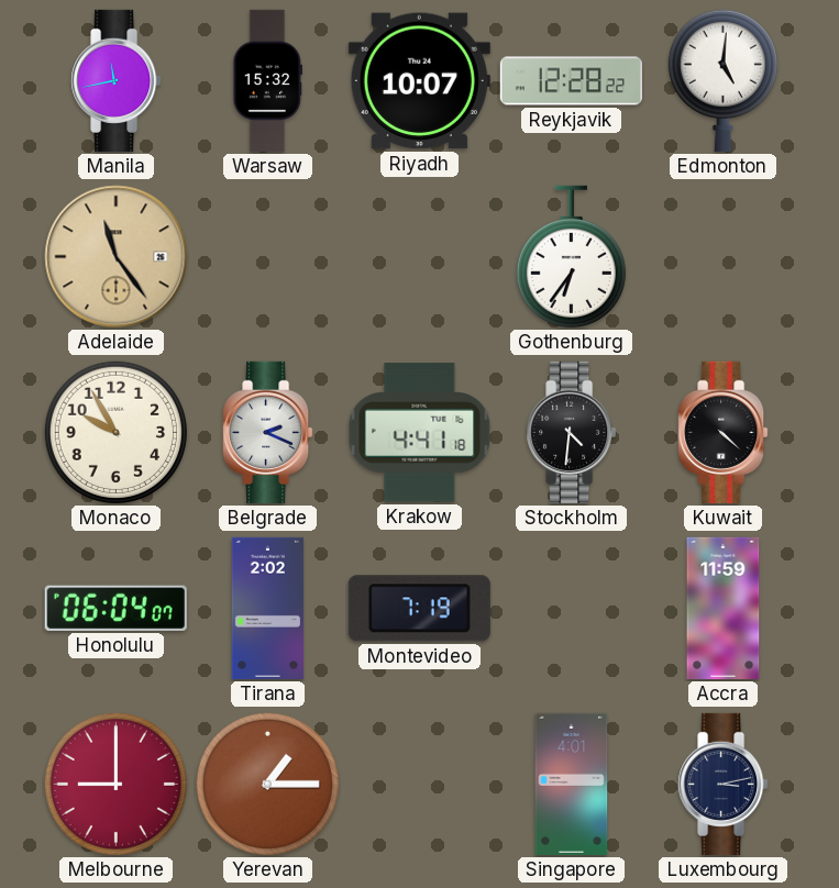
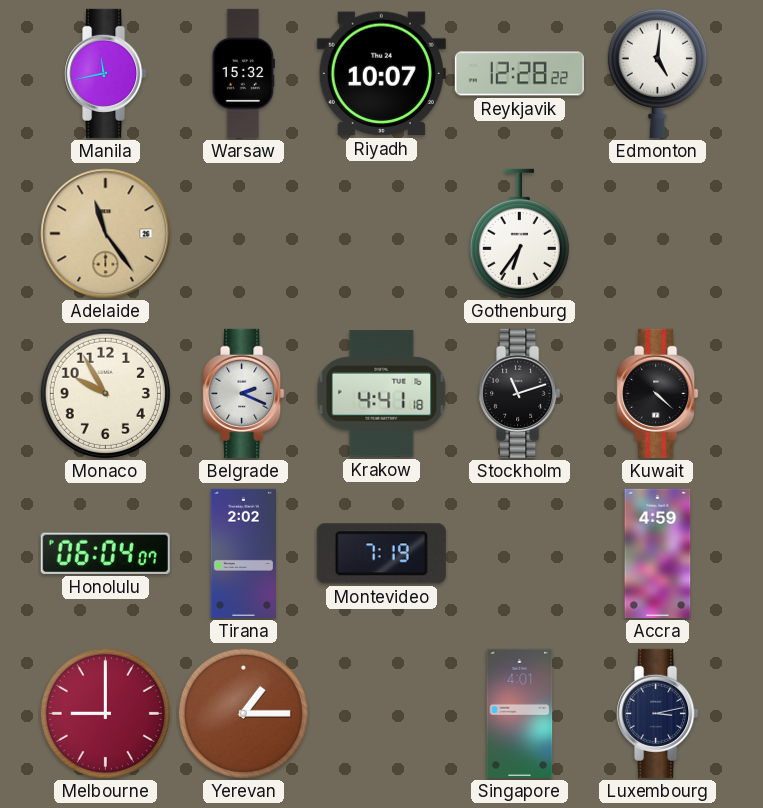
Stockholm: 4:31 -> 11:12 (520, 393)
Accra: 11:59 -> 4:59 (658, 553)
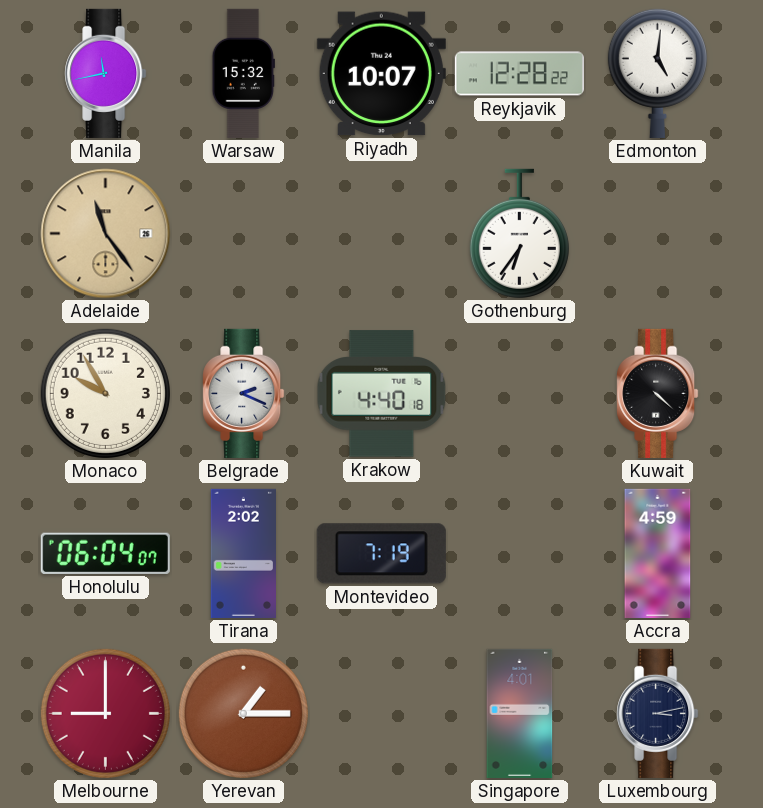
Krakow: 4:41 -> 4:40 (382, 394)
Stockholm: 11:12 -> none (520, 393)
